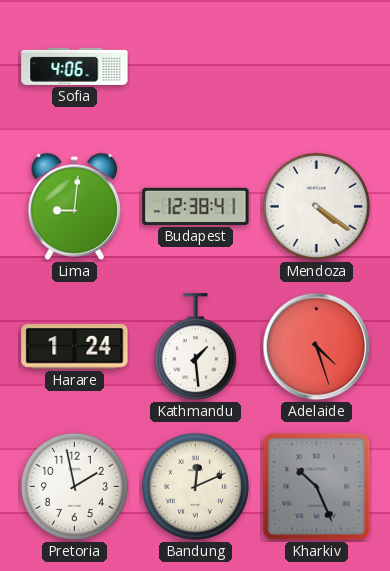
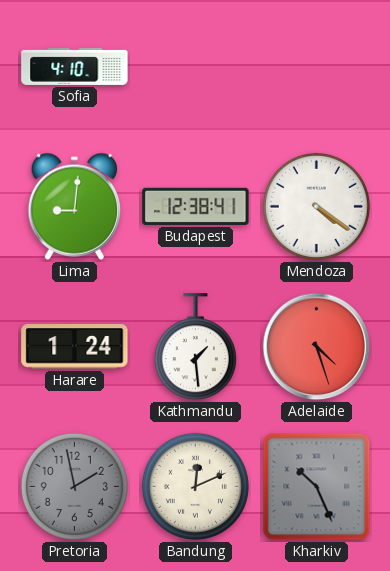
Sofia: 4:06 -> 4:10 (75, 66)
Pretoria dial: white -> grey (74, 486)
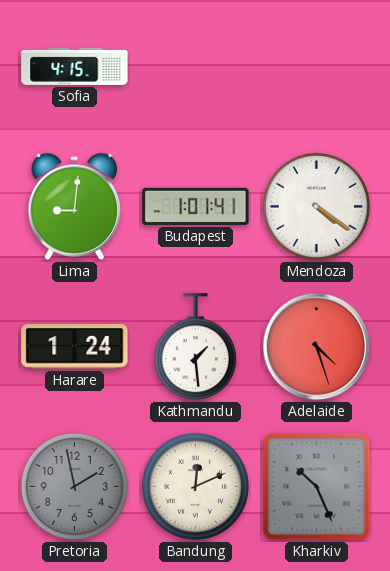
Sofia: 4:10 -> 4:15 (75, 66)
Budapest: 12:38 -> 1:01 (196, 206)
